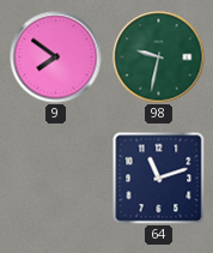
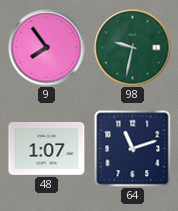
9: 7:51 -> 7:54 (47, 48)
48: none -> 1:07 (47, 148)
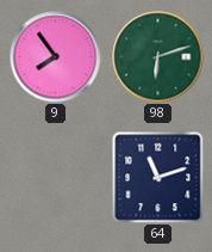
98: 9:32 -> 6:12 (158, 57)
48: 1:07 -> none (47, 148)
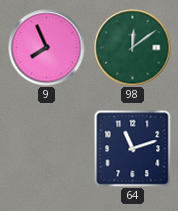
9: 7:54 -> 7:56 (47, 48)
98: 6:12 -> 12:09 (133, 48)
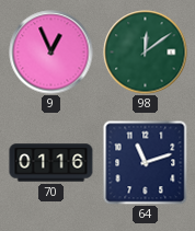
9: 7:56 -> 12:56 (51, 53)
70: none -> 01:16 (51, 163)
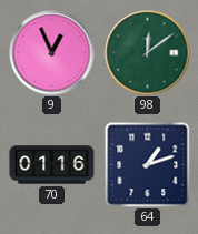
64: 11:12 -> 1:12 (147, 164)
